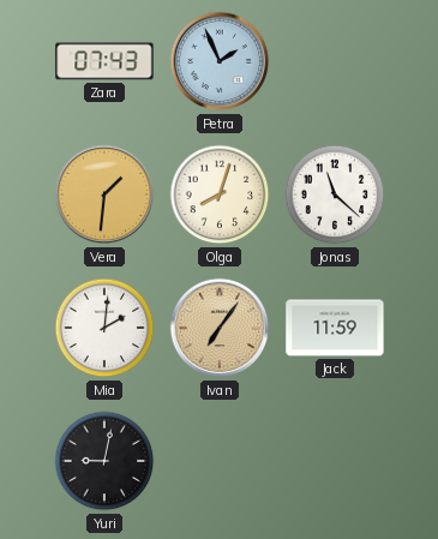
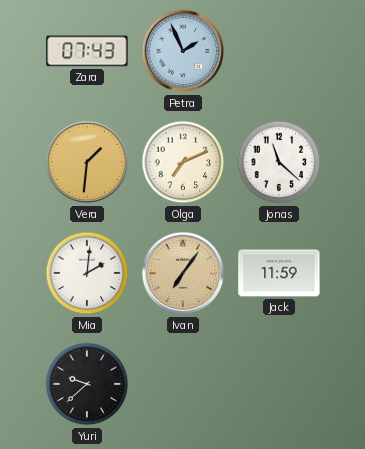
Olga: 8:03 -> 7:11 (183, 162)
Yuri: 9:02 -> 9:38 (87, 384)
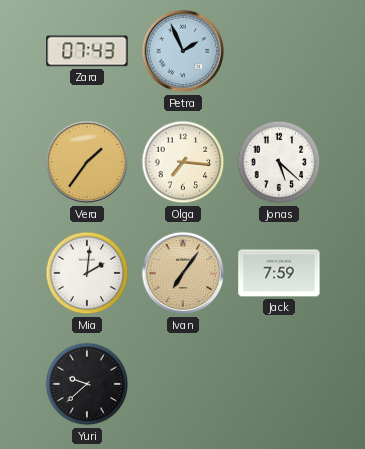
Vera: 1:31 -> 1:36 (87, 162)
Olga: 7:11 -> 7:16 (183, 162)
Jonas: 11:22 -> 5:22 (279, 162)
Jack: 11:59 -> 7:59 (279, 273)
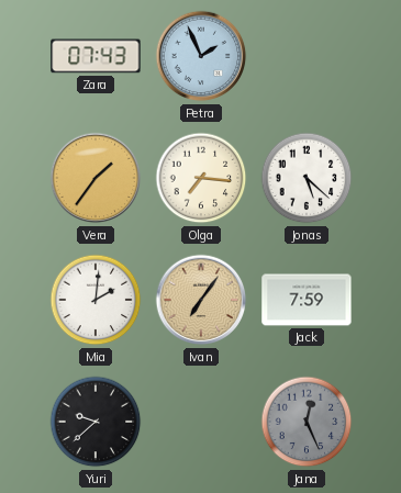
Jana: none -> 12:26 (307, 422)
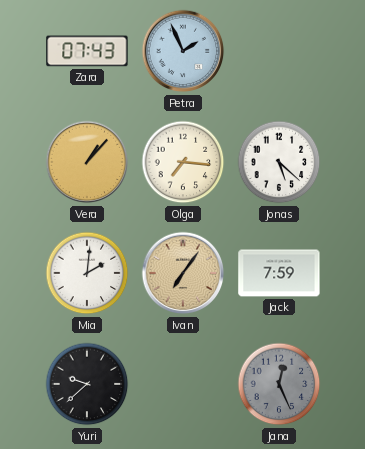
Vera: 1:36 -> 1:07 (87, 162)
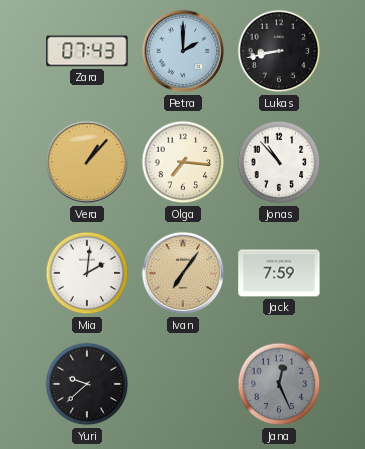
Petra: 1:56 -> 2:00 (183, 51)
Lukas: none -> 8:43 (279, 51)
Jonas: 5:22 -> 10:53 (279, 162)
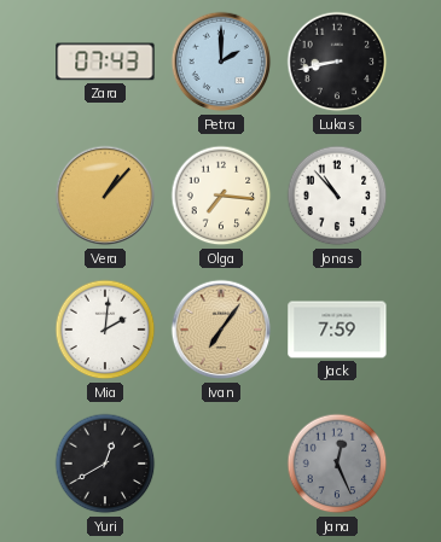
Yuri: 9:38 -> 12:40 (105, 464)
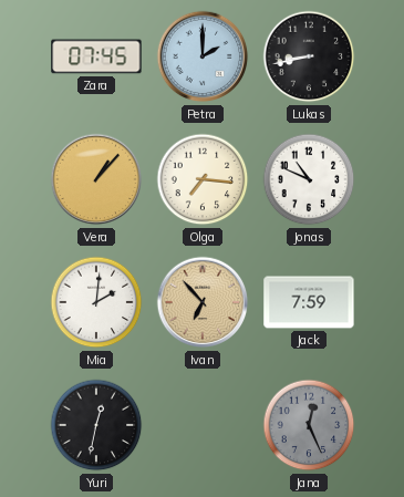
Zara: 07:43 -> 07:45 (96, 56)
Jonas: 10:53 -> 10:49 (309, 179)
Ivan: 7:06 -> 6:53 (203, 302)
Yuri: 12:40 -> 12:32 (96, 425)
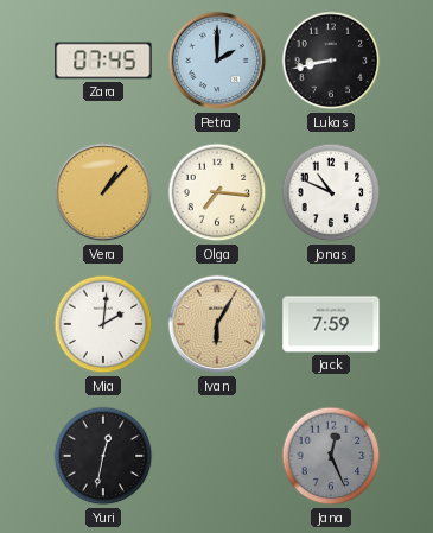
Ivan: 6:53 -> 6:05 (217, 324)
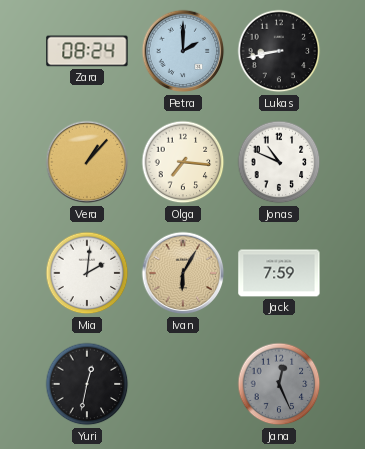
Zara: 07:45 -> 08:24 (87, 51)
